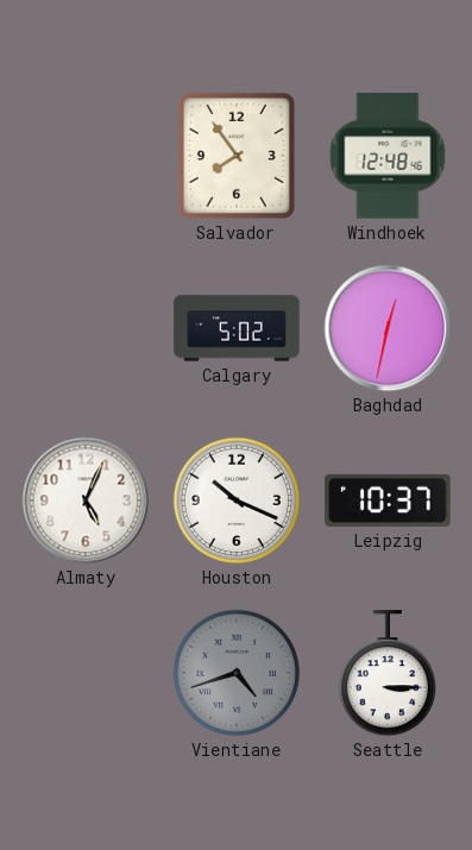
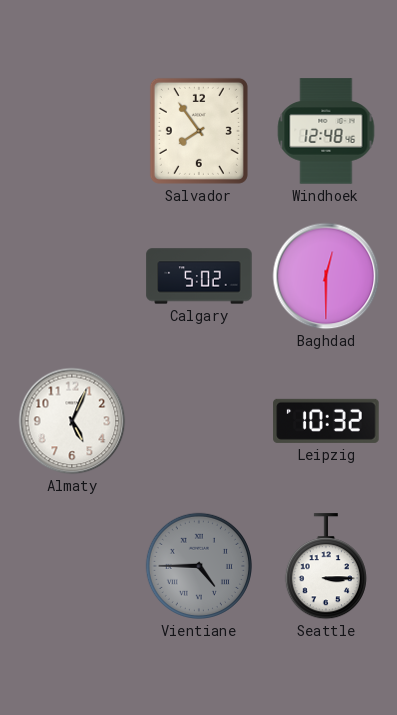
Baghdad: 12:32 -> 12:30 (326, 276)
Houston: 10:19 -> none (237, 500)
Leipzig: 10:37 -> 10:32 (326, 421)
Vientiane: 4:42 -> 4:45 (199, 566)
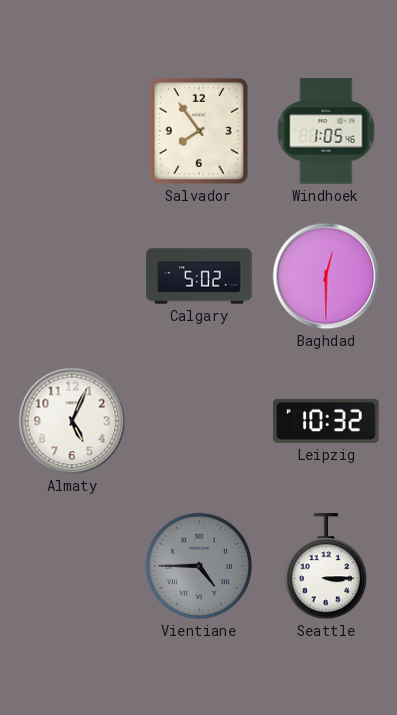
Windhoek: 12:48 -> 1:05 (326, 131)
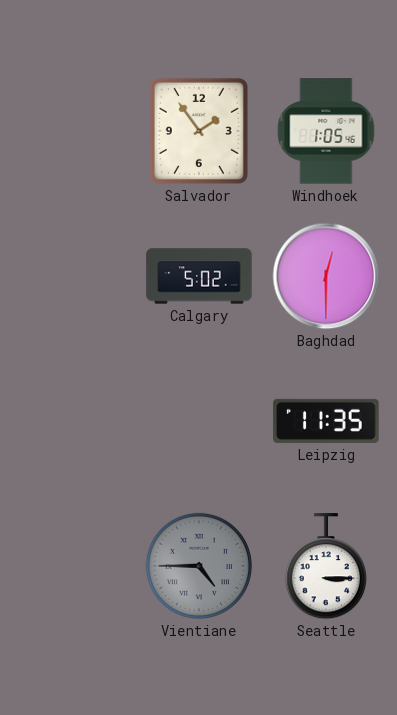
Salvador: 7:54 -> 1:54 (199, 131)
Almaty: 5:04 -> none (72, 421)
Leipzig: 10:32 -> 11:35 (326, 421)
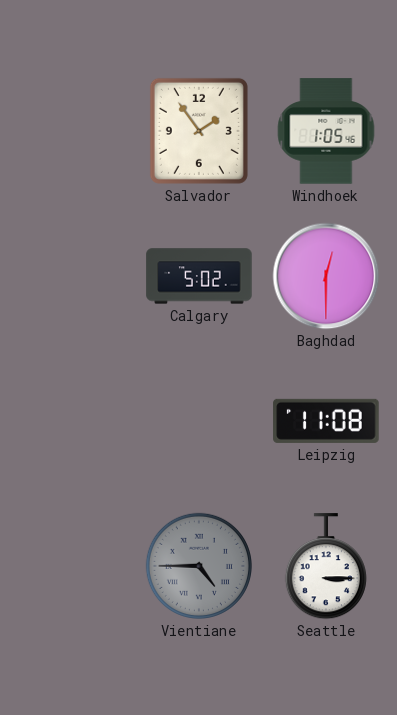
Leipzig: 11:35 -> 11:08 (326, 421)
